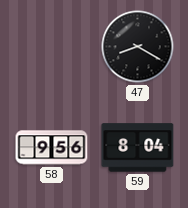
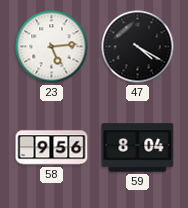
23: none -> 5:14 (52, 47)
47: 8:20 -> 4:20 (138, 47)
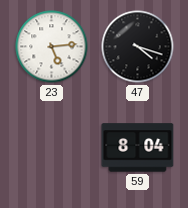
47: 4:20 -> 4:18 (138, 47)
58: 9:56 -> none (52, 148)
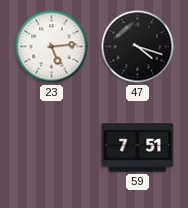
59: 8:04 -> 7:51 (138, 148)
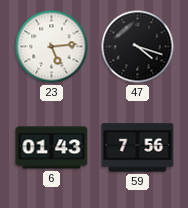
6: none -> 01:43 (52, 148)
59: 7:51 -> 7:56 (138, 148)
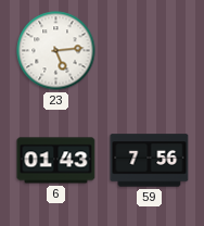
47: 4:18 -> none (138, 47)
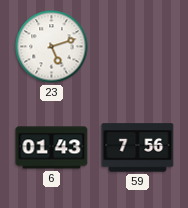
23: 5:14 -> 5:12 (52, 47)
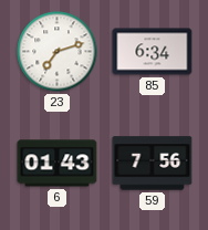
23: 5:12 -> 7:12 (58, 52)
85: none -> 6:34 (153, 52)
